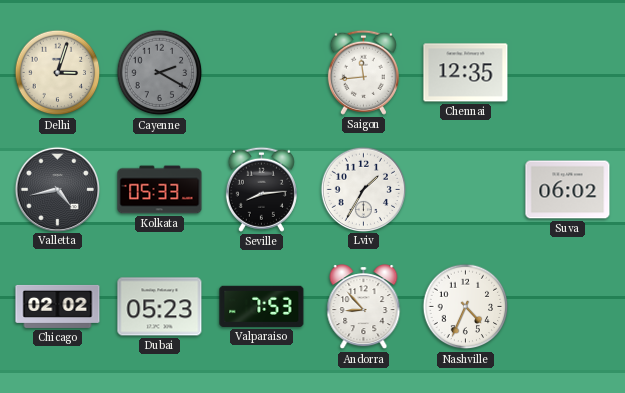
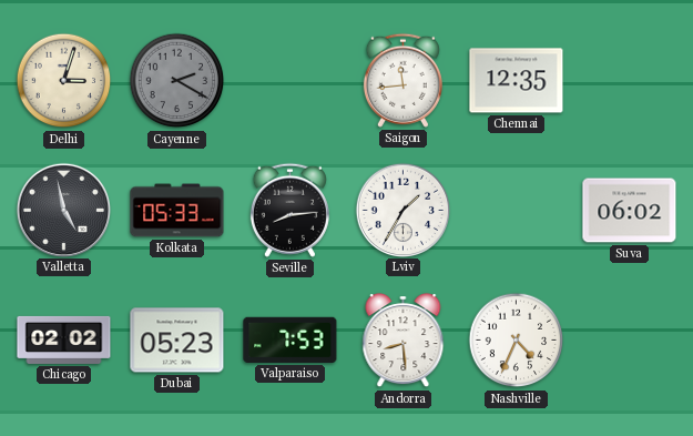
Valletta: 4:43 -> 4:58 (63, 210)
Andorra: 8:53 -> 8:29 (404, 341)
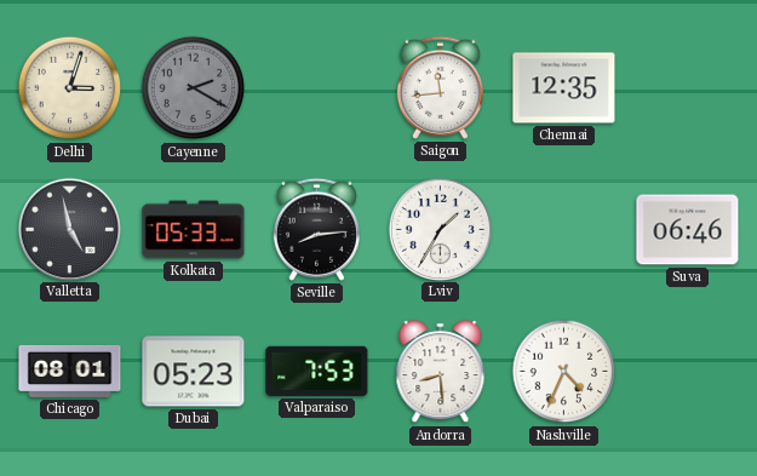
Suva: 06:02 -> 06:46 (688, 230)
Chicago: 02:02 -> 08:01 (70, 371)
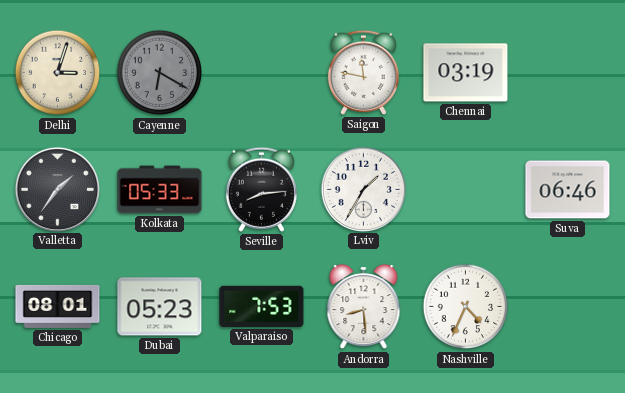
Cayenne: 2:20 -> 6:20 (160, 73)
Saigon: 11:44 -> 11:47 (363, 72)
Chennai: 12:35 -> 03:19 (466, 73)
Valletta: 4:58 -> 1:36 (57, 189)
